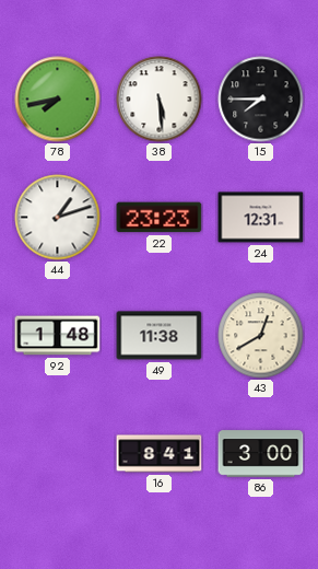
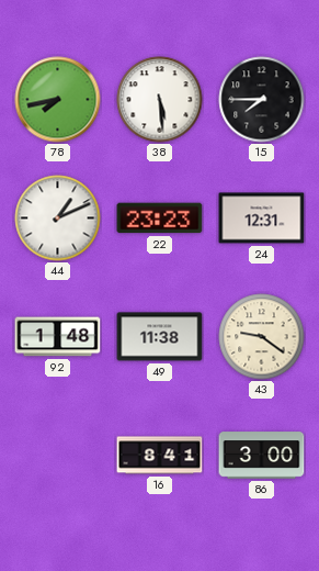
44: 1:12 -> 1:11 (58, 219)
43: 12:40 -> 9:21 (262, 337)
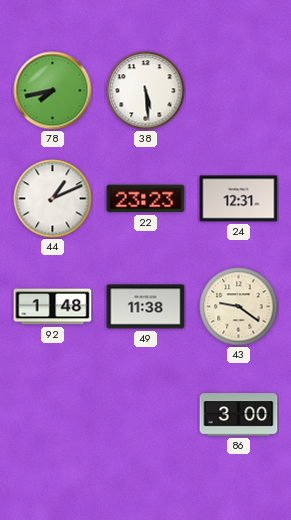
15: 7:45 -> none (262, 100)
16: 8:41 -> none (160, 456)
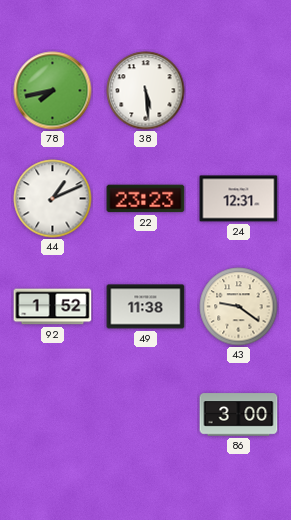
92: 1:48 -> 1:52 (53, 307)
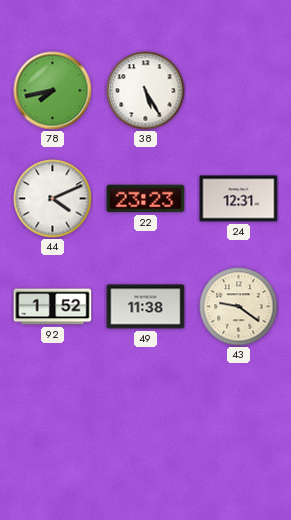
38: 5:29 -> 5:25 (146, 91)
44: 1:11 -> 4:11 (53, 199)
86: 3:00 -> none (239, 415)
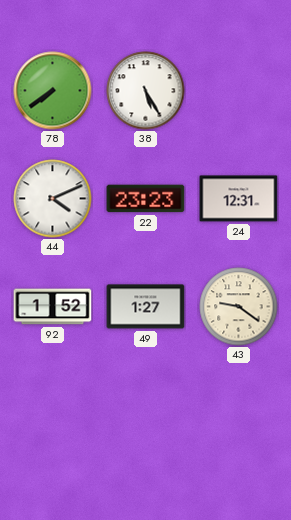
78: 7:43 -> 7:39 (53, 91)
49: 11:38 -> 1:27 (146, 307)
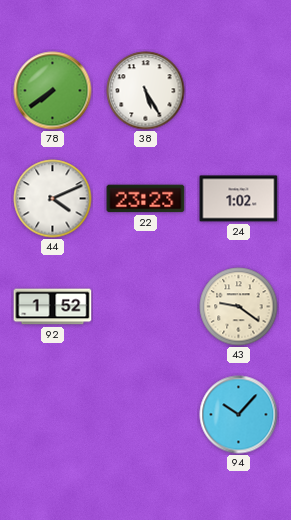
24: 12:31 -> 1:02 (239, 199)
49: 1:27 -> none (146, 307)
94: none -> 10:07 (239, 415)
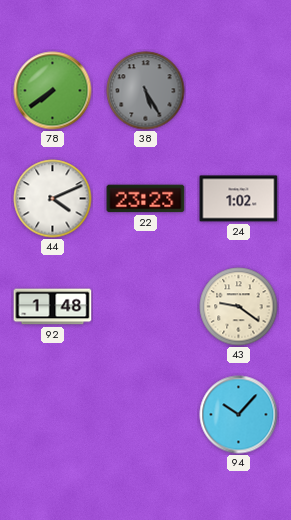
38 dial: white -> grey (146, 91)
92: 1:52 -> 1:48 (53, 307)
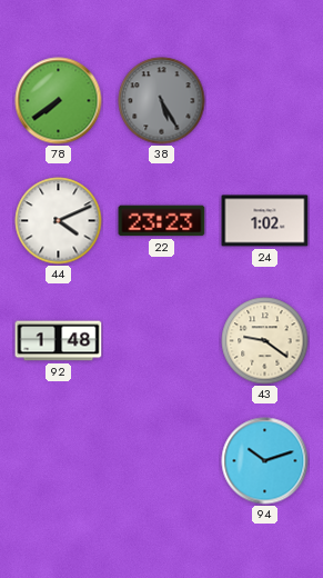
94: 10:07 -> 10:12 (265, 461)
